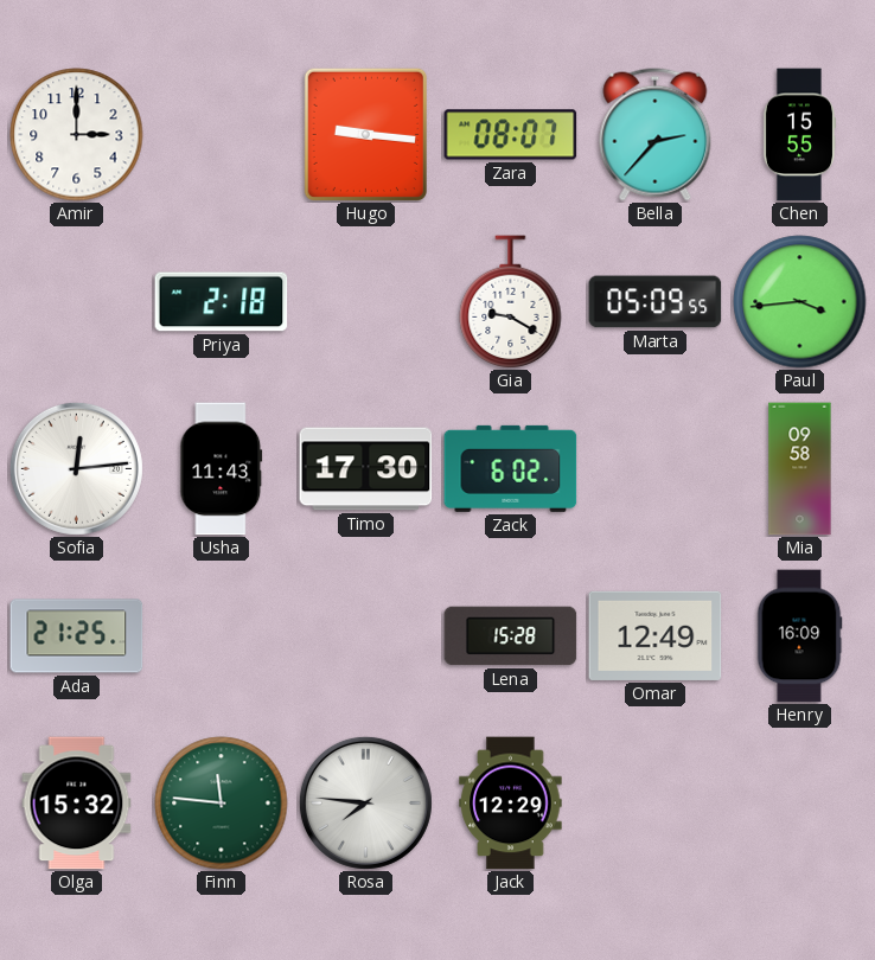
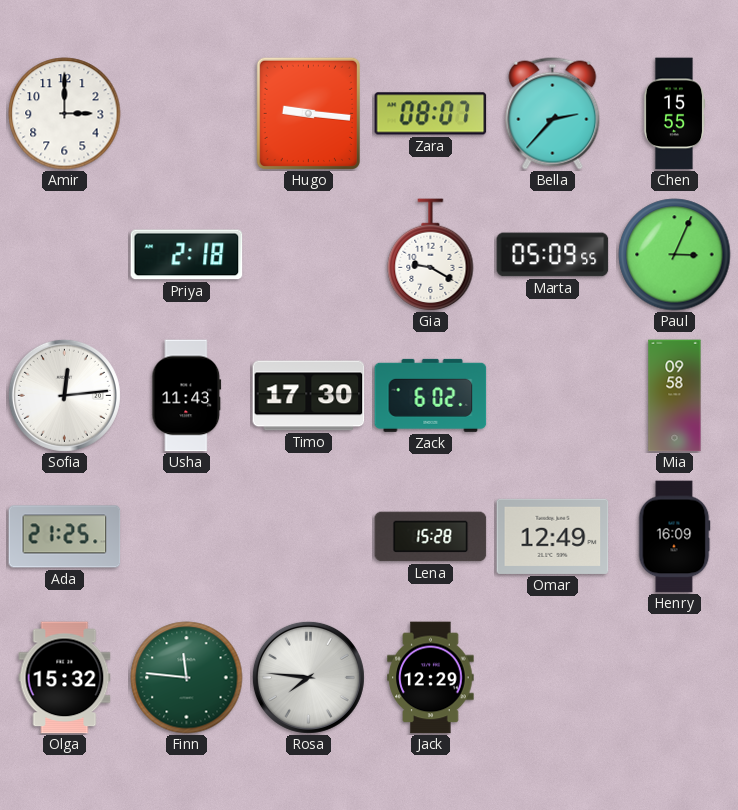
Paul: 3:44 -> 3:04 (675, 255)
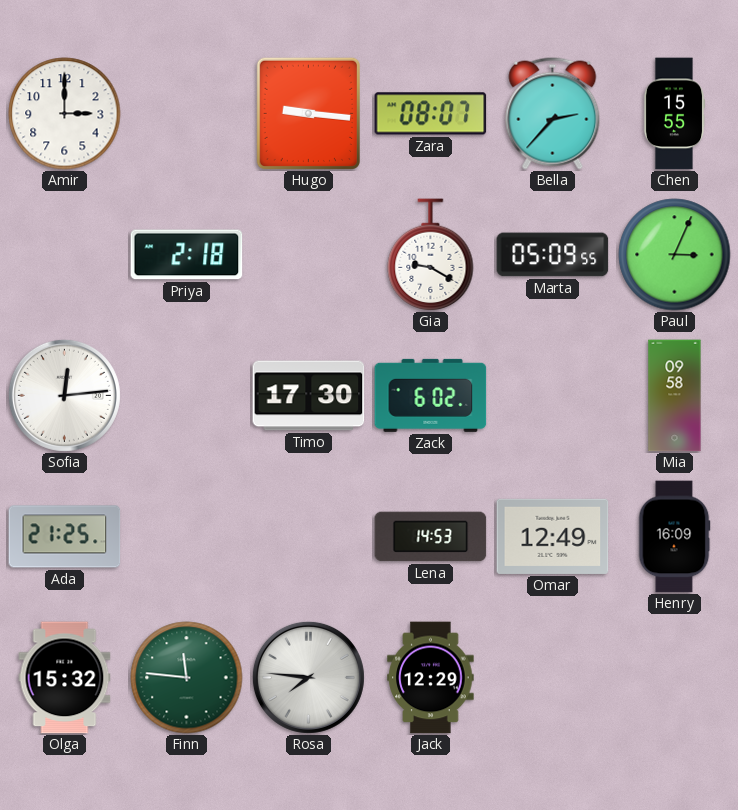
Usha: 11:43 -> none (187, 396)
Lena: 15:28 -> 14:53 (431, 537)
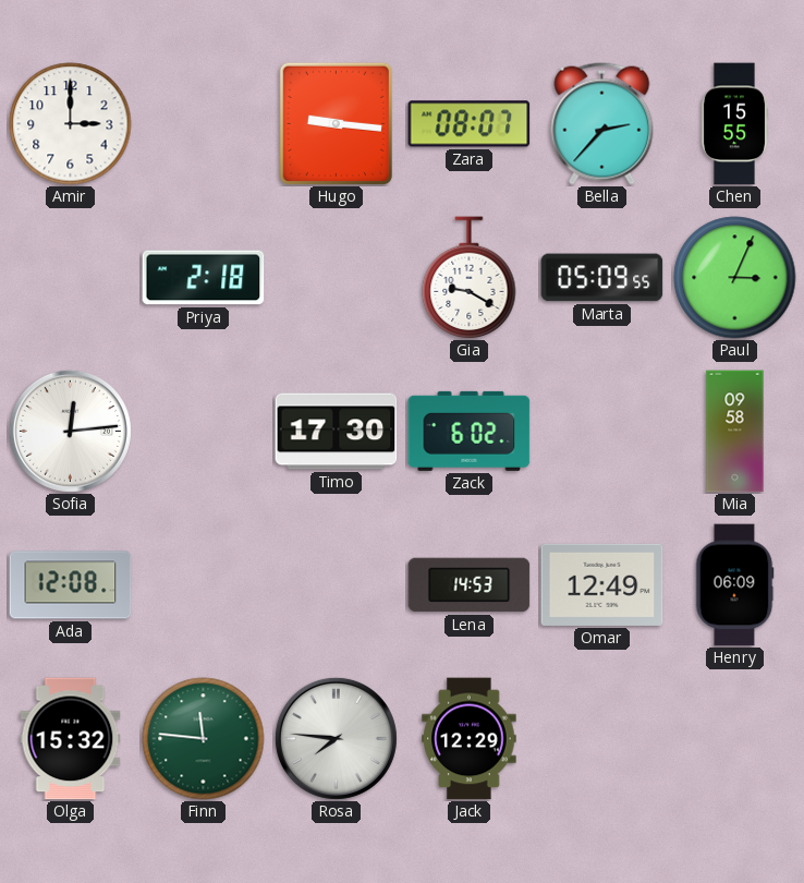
Ada: 21:25 -> 12:08 (71, 585)
Henry: 16:09 -> 06:09 (734, 585)
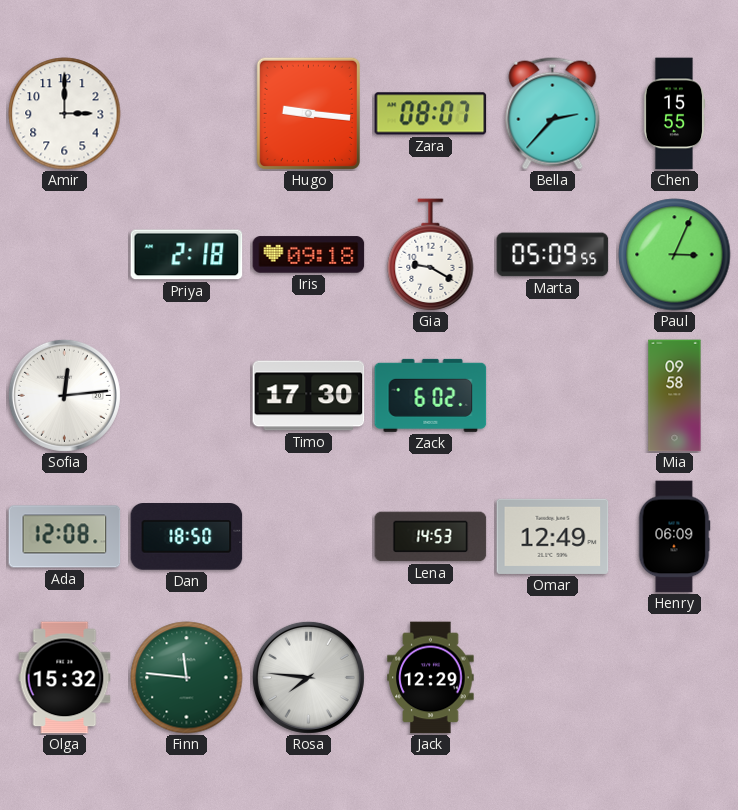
Iris: none -> 09:18 (309, 255)
Dan: none -> 18:50 (187, 537)
